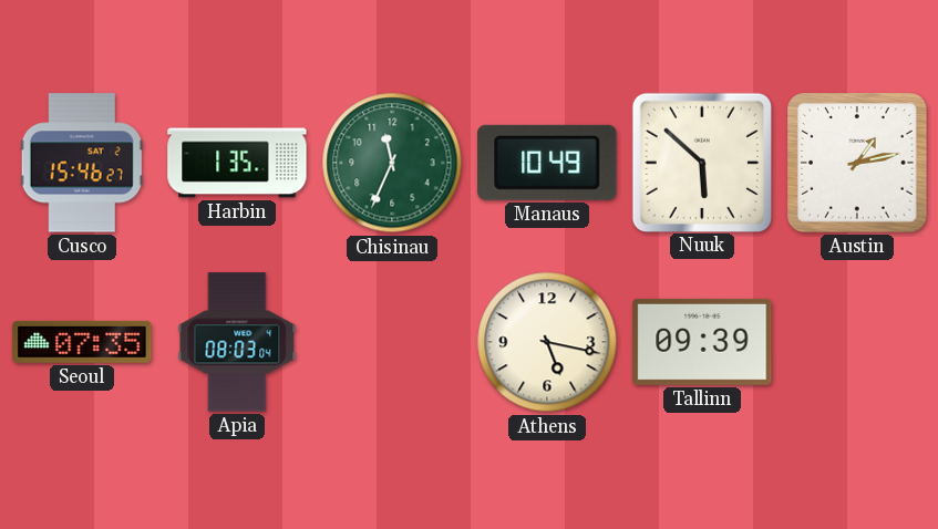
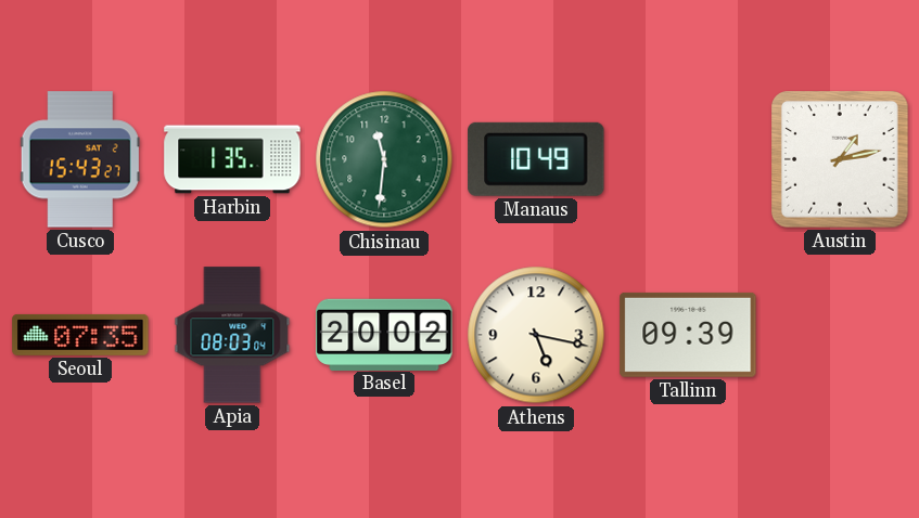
Cusco: 15:46 -> 15:43 (80, 159)
Chisinau: 11:34 -> 11:31 (384, 159)
Nuuk: 5:52 -> none (701, 162)
Basel: none -> 20:02 (384, 334)
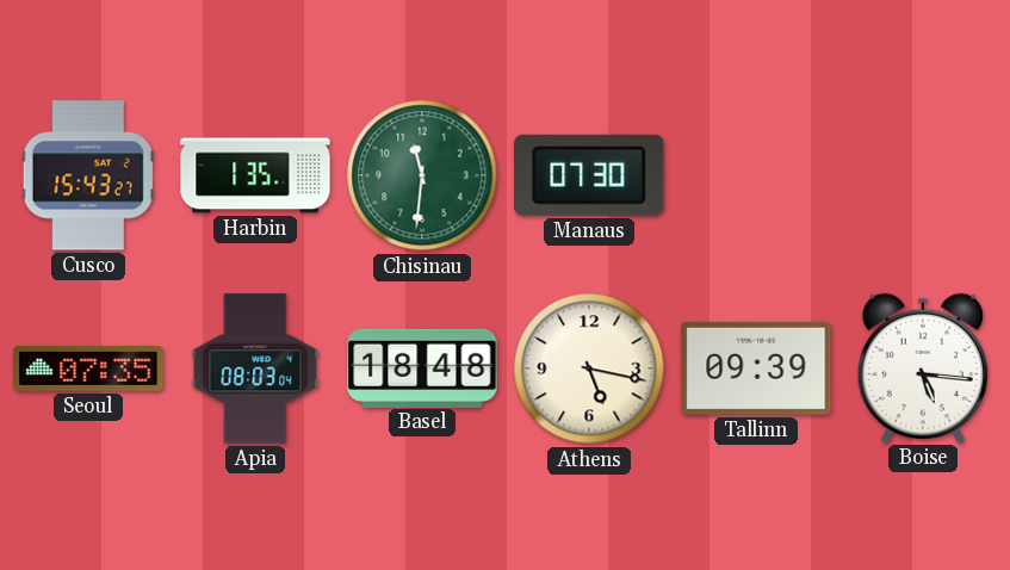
Manaus: 10:49 -> 07:30 (589, 175)
Austin: 1:13 -> none (841, 160)
Basel: 20:02 -> 18:48 (422, 367)
Boise: none -> 5:16 (923, 367)
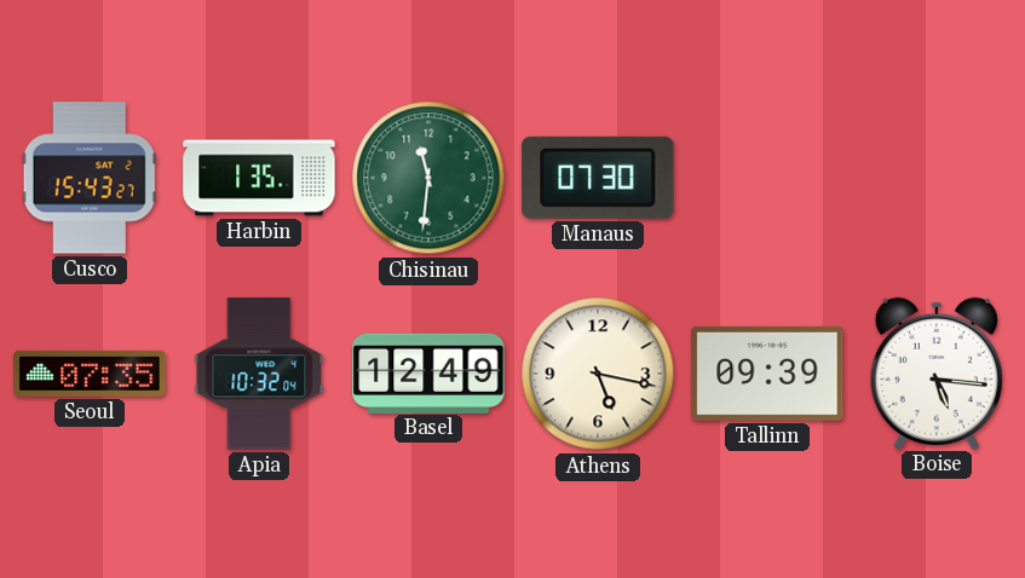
Apia: 08:03 -> 10:32 (259, 374)
Basel: 18:48 -> 12:49 (428, 372)
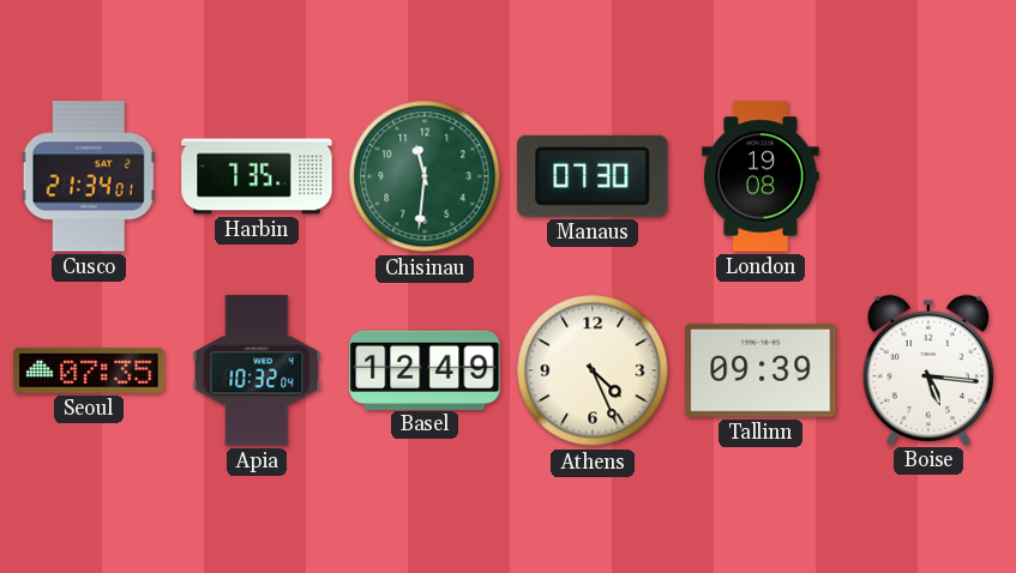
Cusco: 15:43 -> 21:34 (89, 176)
Harbin: 1:35 -> 7:35 (257, 176)
London: none -> 19:08 (761, 176)
Athens: 5:17 -> 4:26 (593, 370)
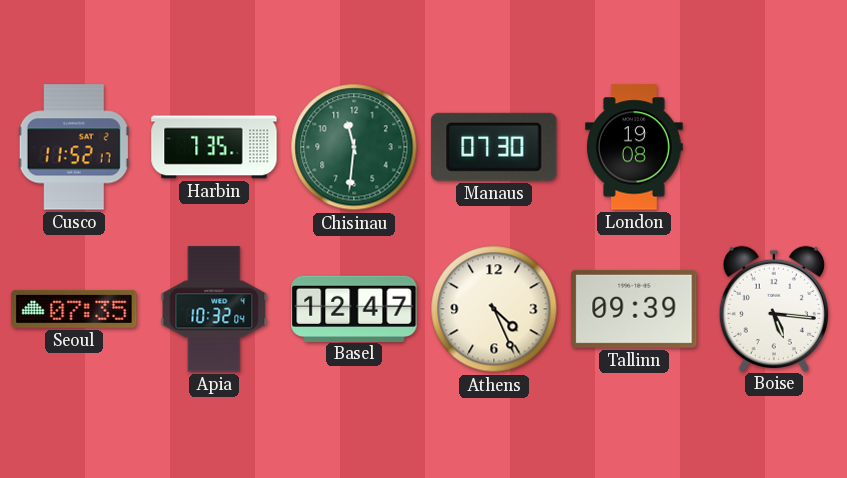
Cusco: 21:34 -> 11:52 (74, 147)
Basel: 12:49 -> 12:47 (354, 308)
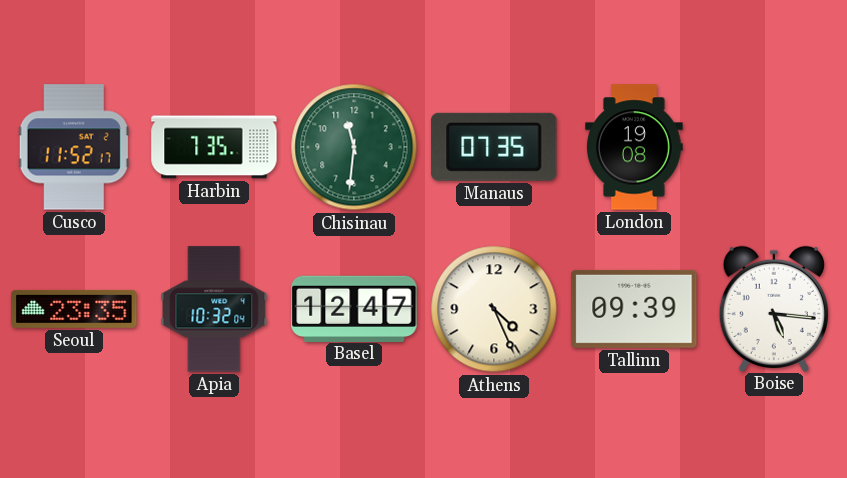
Manaus: 07:30 -> 07:35 (494, 147)
Seoul: 07:35 -> 23:35 (74, 309)
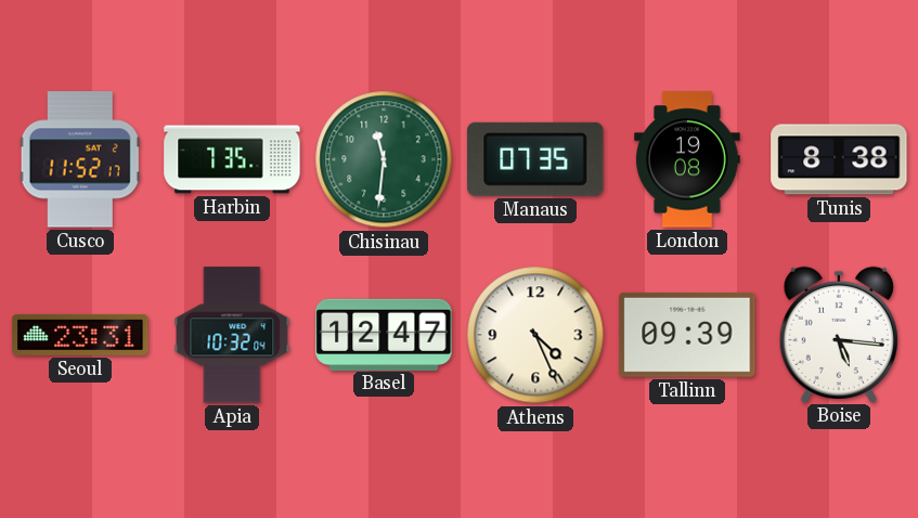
Tunis: none -> 8:38 (839, 159)
Seoul: 23:35 -> 23:31 (80, 335)
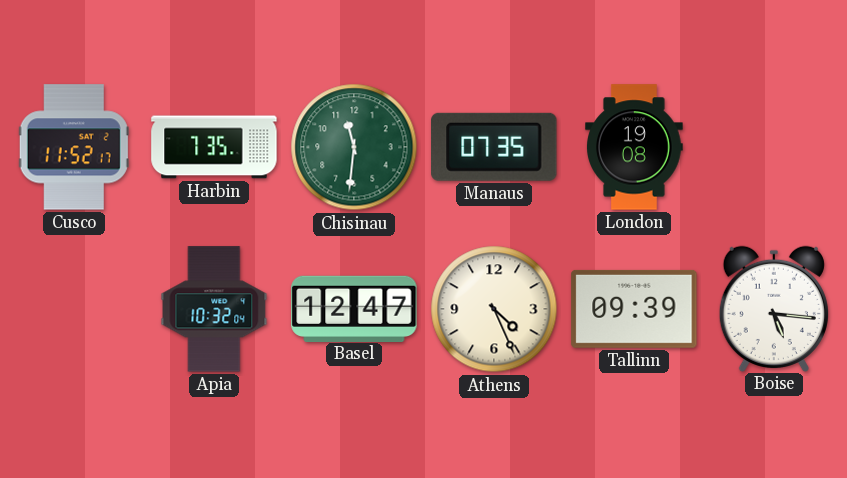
Tunis: 8:38 -> none (839, 159)
Seoul: 23:31 -> none (80, 335)
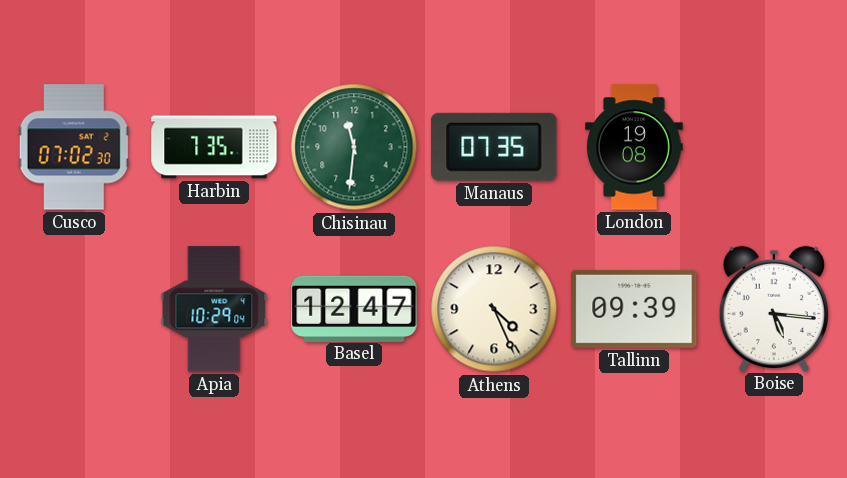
Cusco: 11:52 -> 07:02 (74, 147)
Apia: 10:32 -> 10:29 (214, 309)
